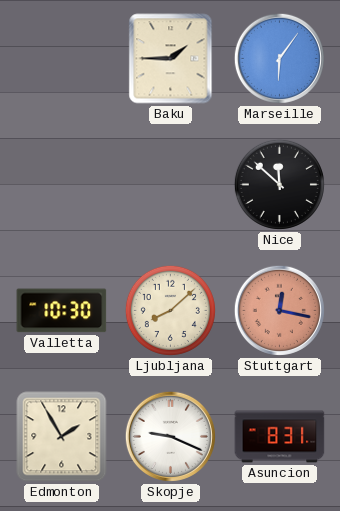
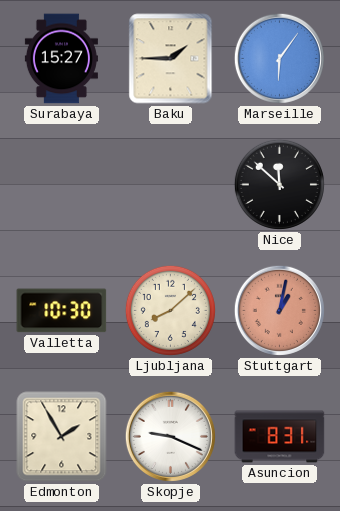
Surabaya: none -> 15:27 (61, 59)
Stuttgart: 12:17 -> 1:02 (279, 310)
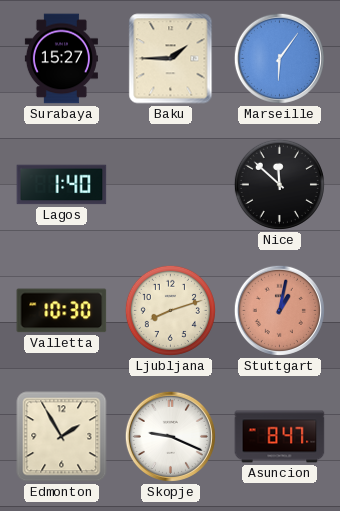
Lagos: none -> 1:40 (62, 185)
Ljubljana: 8:08 -> 8:12 (170, 310)
Asuncion: 8:31 -> 8:47 (280, 437)
